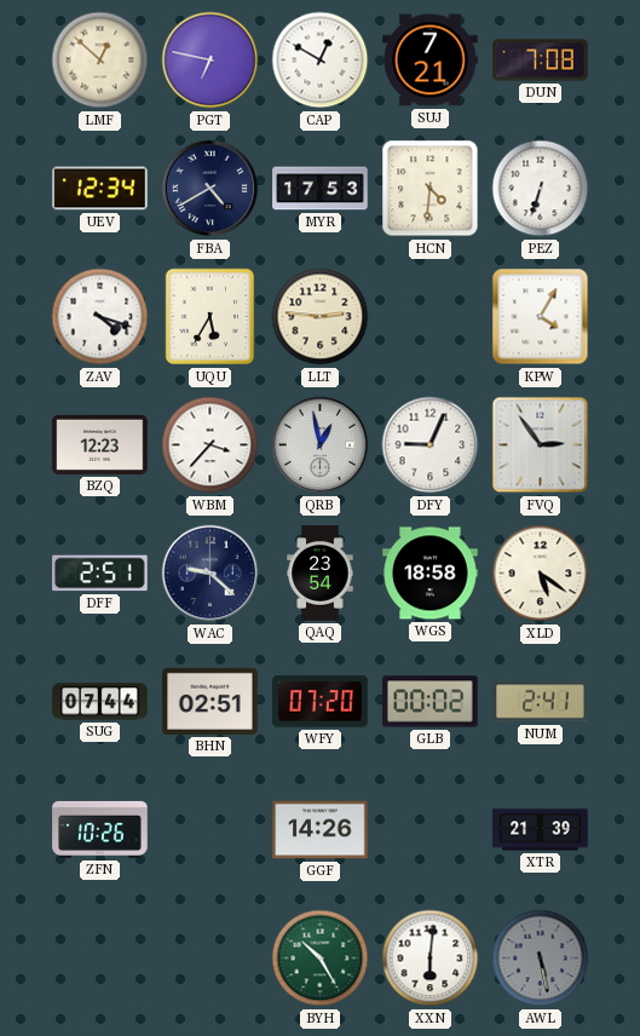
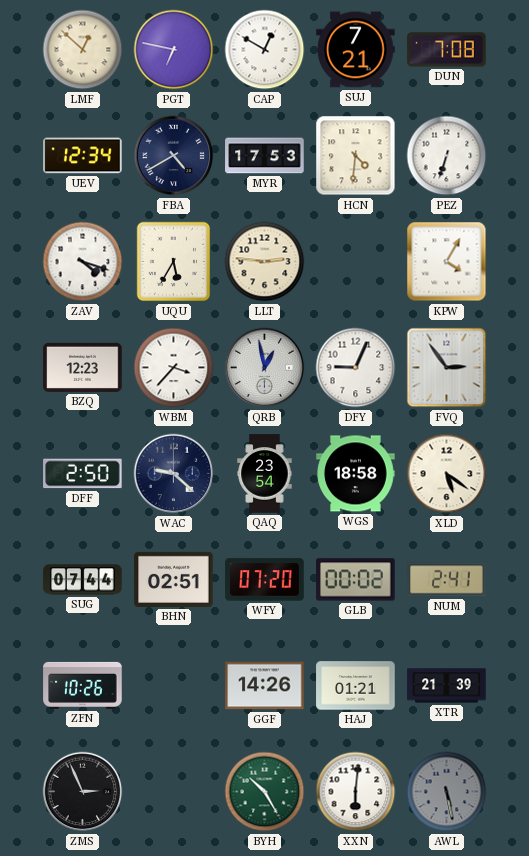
DFF: 2:51 -> 2:50 (83, 474)
HAJ: none -> 01:21 (356, 686)
ZMS: none -> 2:56 (83, 792)
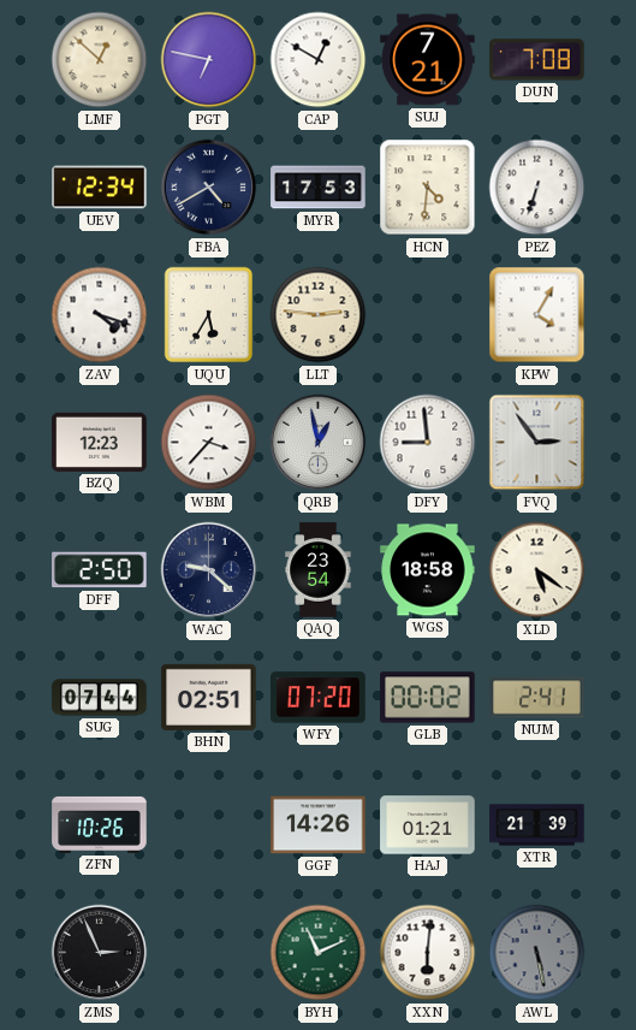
DFY: 9:04 -> 8:59 (428, 443)
BYH: 10:25 -> 11:11 (319, 953)
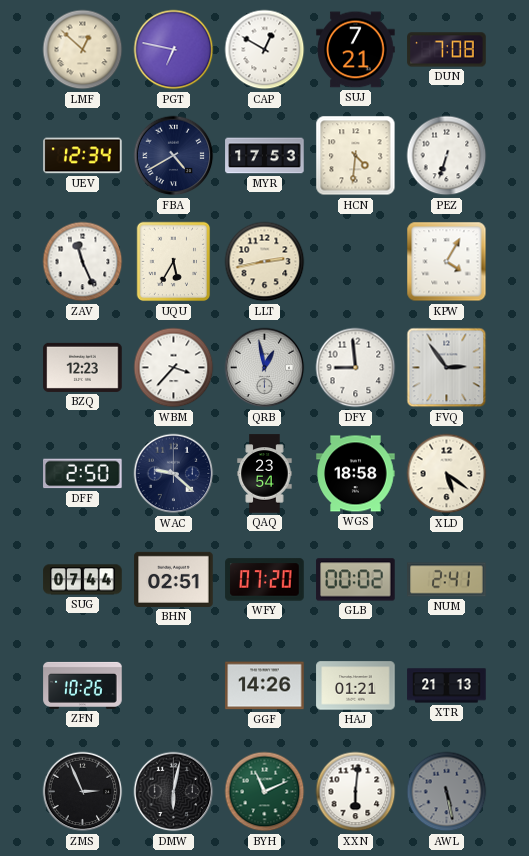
ZAV: 4:18 -> 11:26 (83, 262)
LLT: 2:46 -> 2:43 (265, 262)
XTR: 21:39 -> 21:13 (447, 686)
DMW: none -> 6:02 (174, 792)
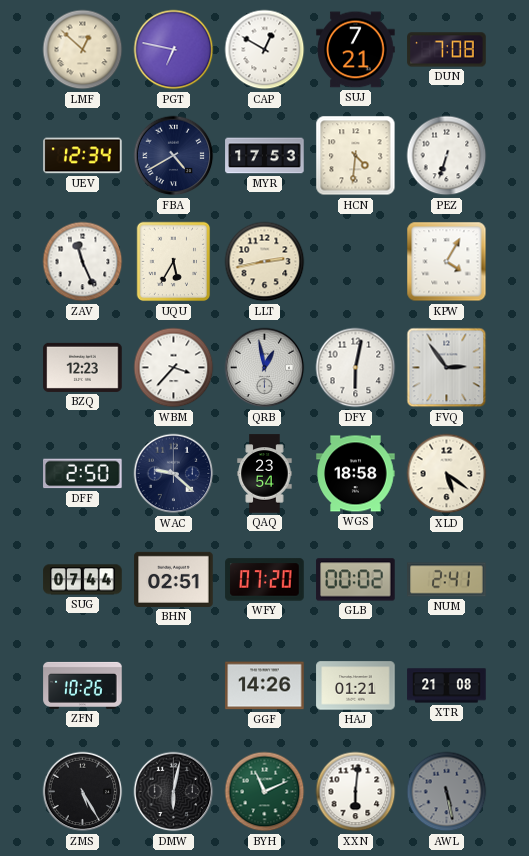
DFY: 8:59 -> 6:02 (356, 368)
XTR: 21:13 -> 21:08 (447, 686)
ZMS: 2:56 -> 5:25 (83, 792)
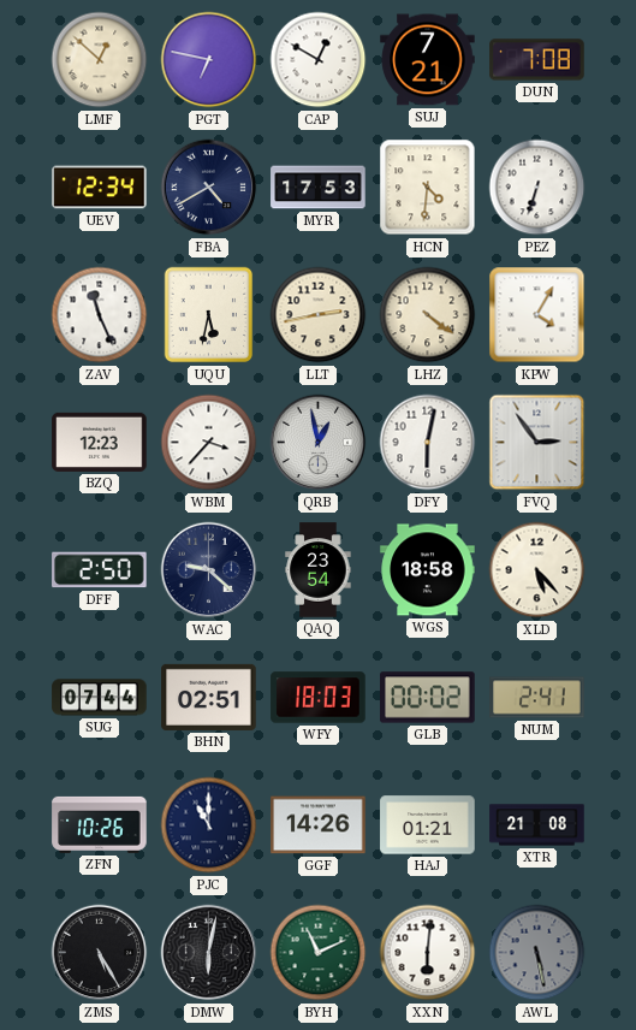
UQU: 5:35 -> 5:32 (209, 315)
LHZ: none -> 4:21 (428, 315)
XLD: 5:21 -> 5:23 (537, 570)
WFY: 07:20 -> 18:03 (319, 698)
PJC: none -> 11:00 (209, 825)
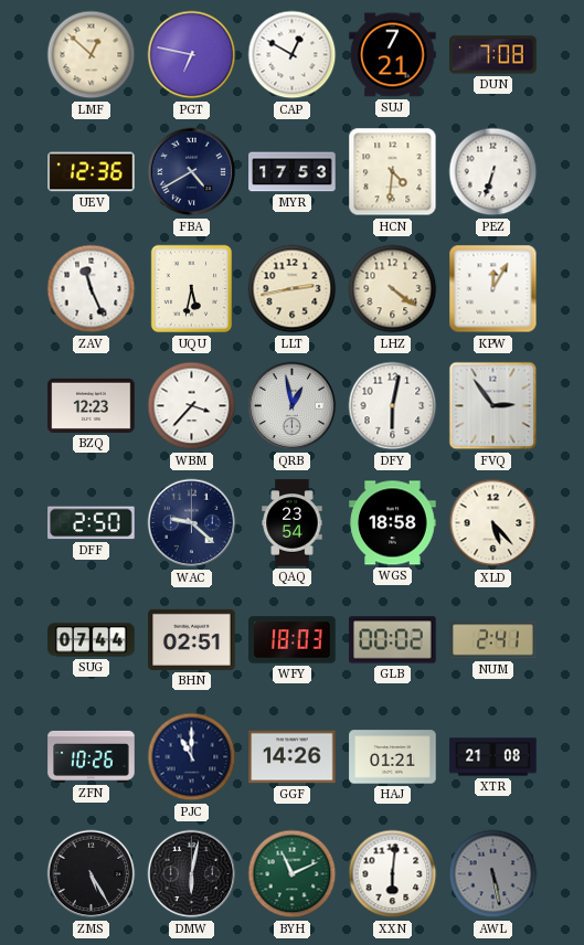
UEV: 12:34 -> 12:36 (92, 172)
KPW: 4:05 -> 12:05 (493, 289)
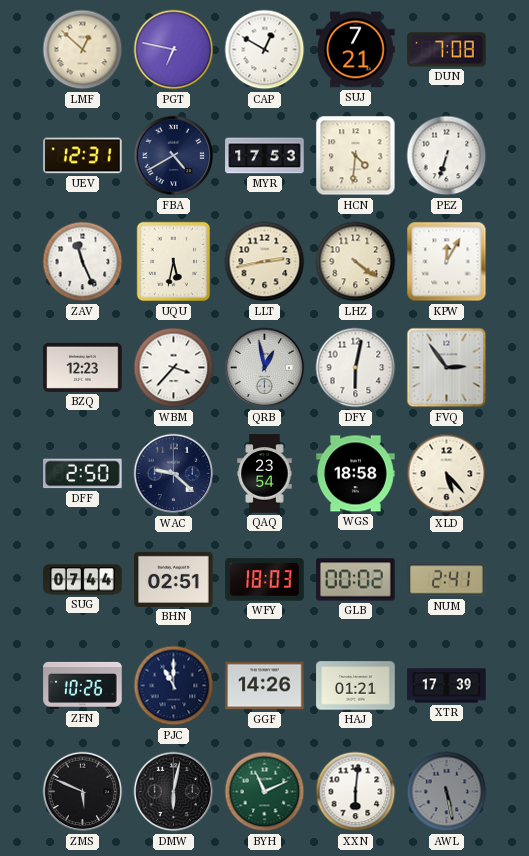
UEV: 12:36 -> 12:31 (83, 156)
XTR: 21:08 -> 17:39 (447, 686)
ZMS: 5:25 -> 5:49 (83, 792)
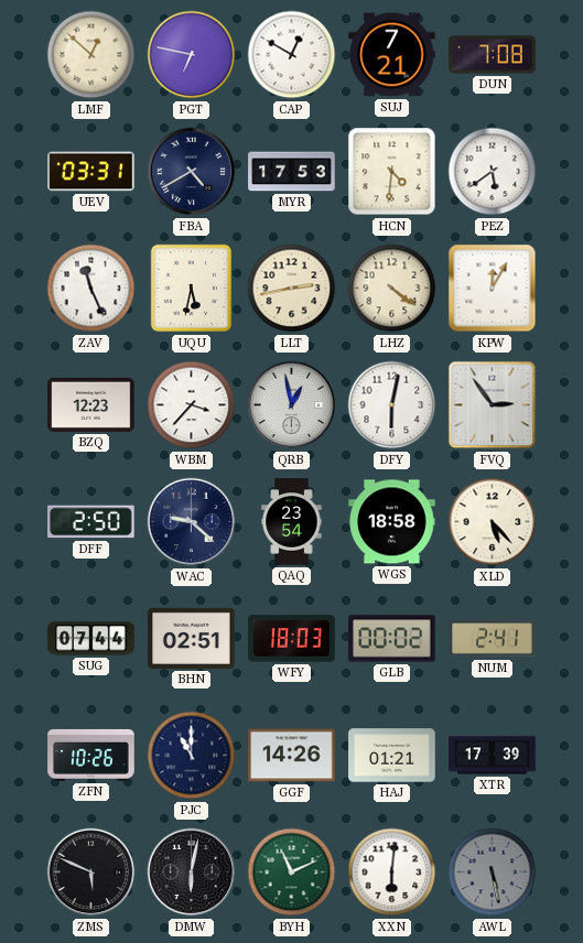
UEV: 12:31 -> 03:31 (91, 172)
PEZ: 6:33 -> 5:39 (493, 172)
